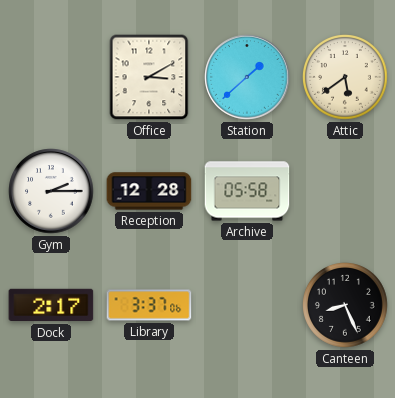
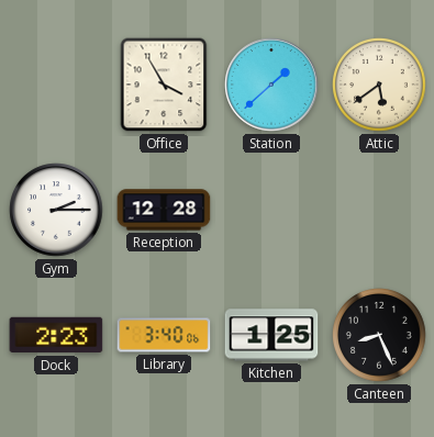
Office: 3:10 -> 3:55 (164, 85)
Archive: 05:58 -> none (247, 191)
Dock: 2:17 -> 2:23 (56, 335)
Library: 3:37 -> 3:40 (164, 335)
Kitchen: none -> 1:25 (271, 335)
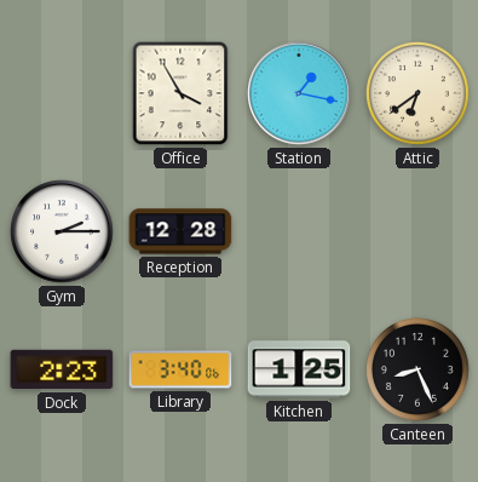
Station: 1:38 -> 1:17 (299, 93)
Attic: 5:39 -> 6:39 (419, 94)
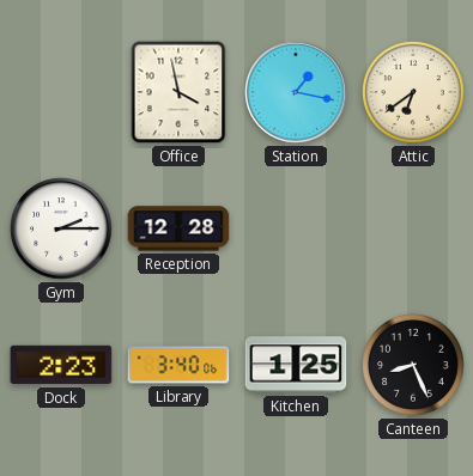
Office: 3:55 -> 3:58 (178, 92)
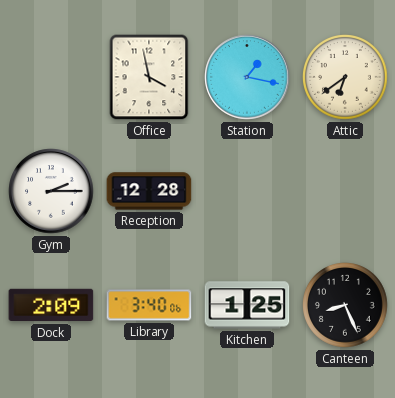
Dock: 2:23 -> 2:09 (51, 305)
